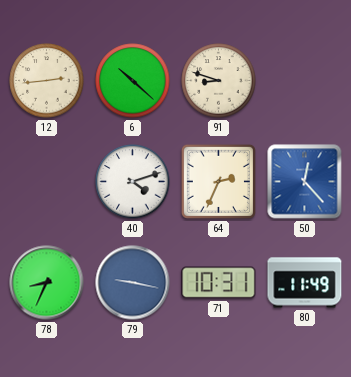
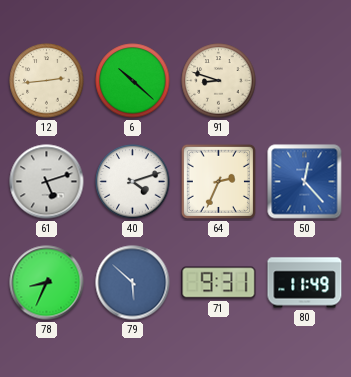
61: none -> 5:12 (47, 182)
79: 9:17 -> 5:52 (133, 283)
71: 10:31 -> 9:31 (219, 283)
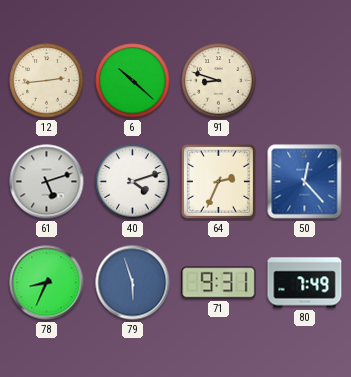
79: 5:52 -> 5:57 (133, 283)
80: 11:49 -> 7:49 (305, 283)
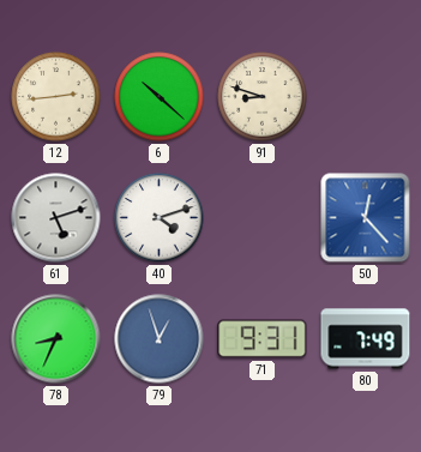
64: 2:34 -> none (218, 181)
79: 5:57 -> 12:57 (160, 339)
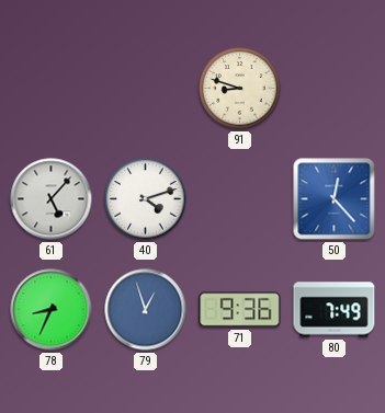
12: 2:44 -> none (56, 97)
6: 10:22 -> none (160, 97)
61: 5:12 -> 5:07 (52, 199)
71: 9:31 -> 9:36 (240, 310)
